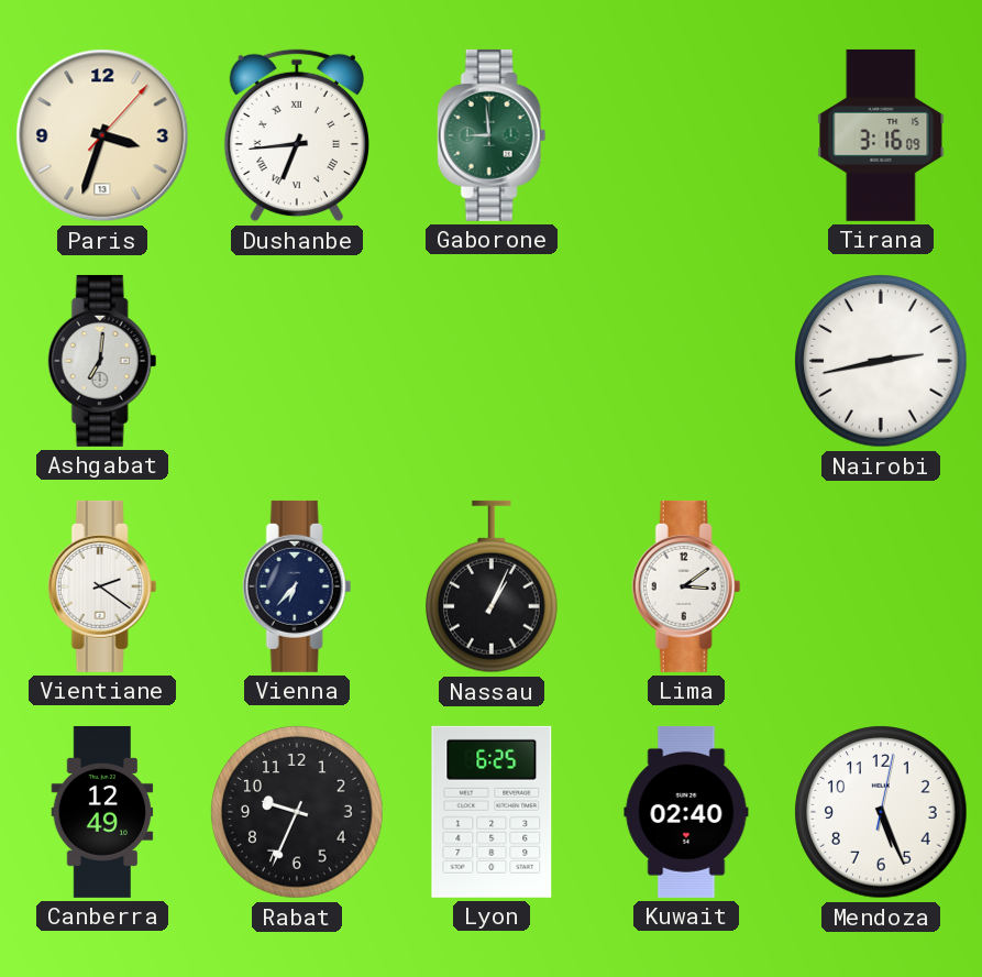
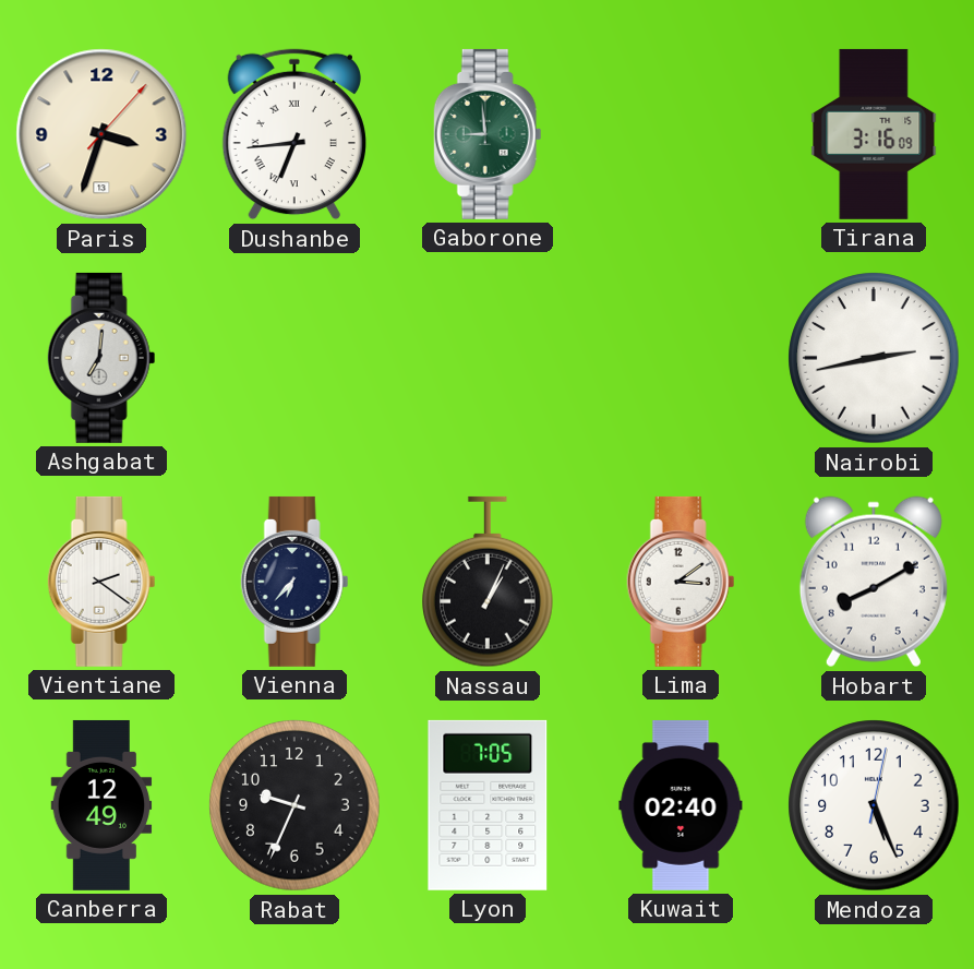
Hobart: none -> 8:10 (874, 582)
Lyon: 6:25 -> 7:05 (488, 805)
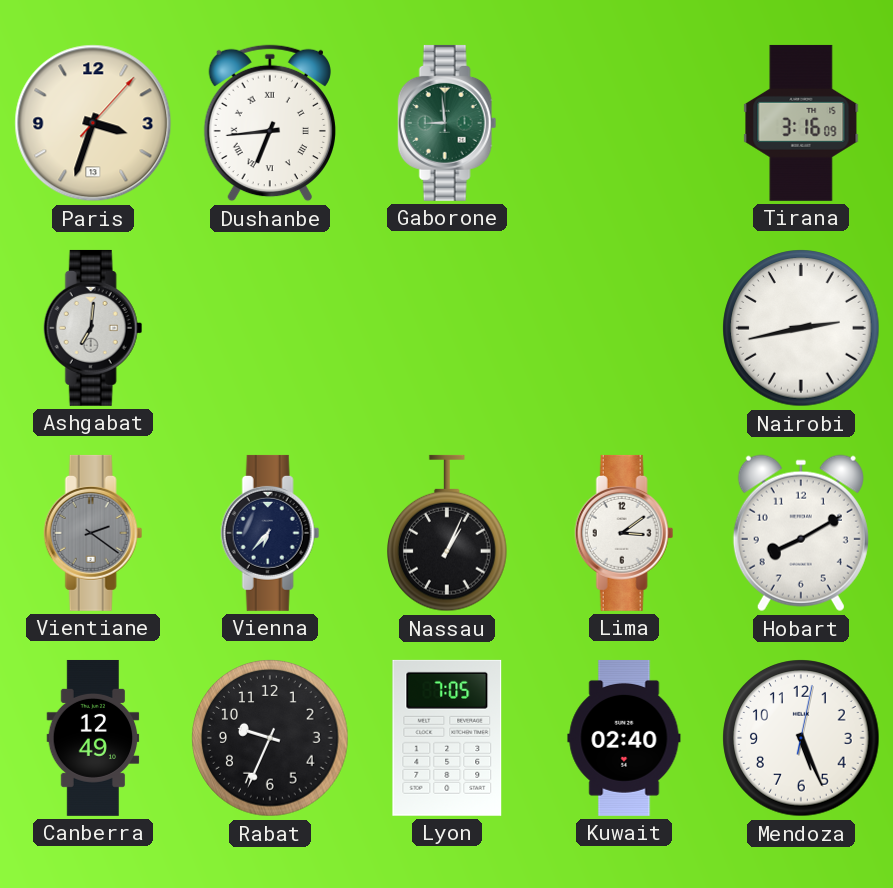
Vientiane dial: white -> grey (93, 533)
